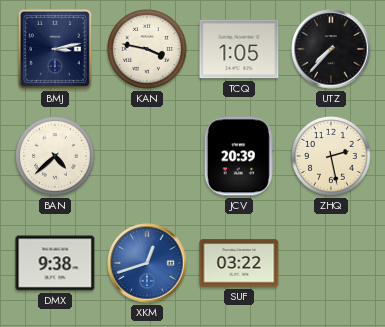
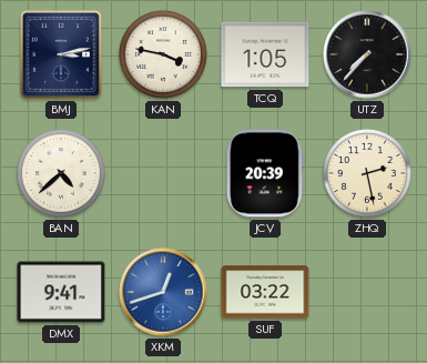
DMX: 9:38 -> 9:41 (61, 292)
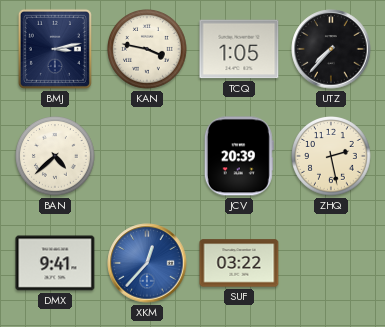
XKM: 12:42 -> 12:37 (147, 263)
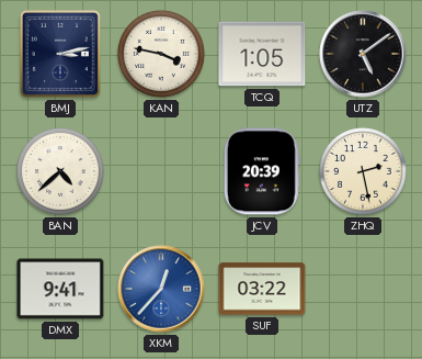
UTZ: 7:37 -> 5:09 (363, 54)
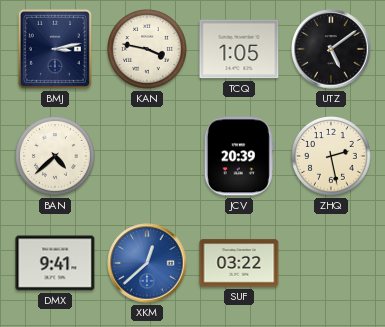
XKM: 12:37 -> 12:38 (147, 263)
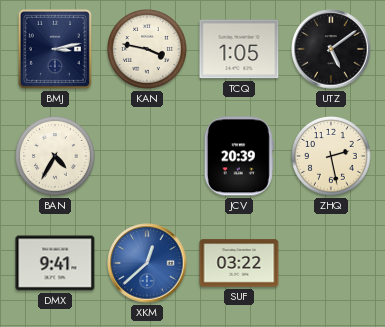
BAN: 4:38 -> 4:35 (56, 157)
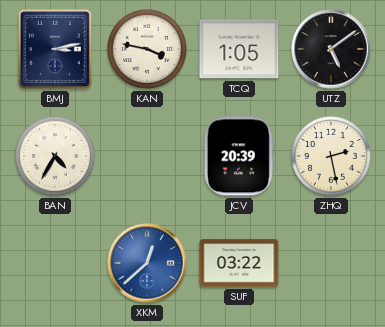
DMX: 9:41 -> none (55, 263)
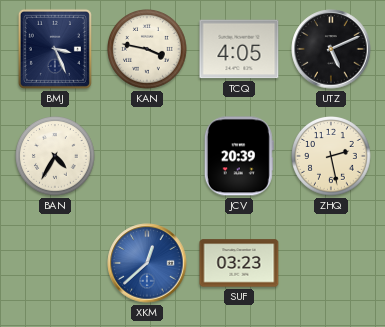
BMJ: 3:13 -> 3:26 (55, 49)
TCQ: 1:05 -> 4:05 (239, 49)
UTZ: 5:09 -> 5:11 (331, 49)
SUF: 03:22 -> 03:23 (239, 263)
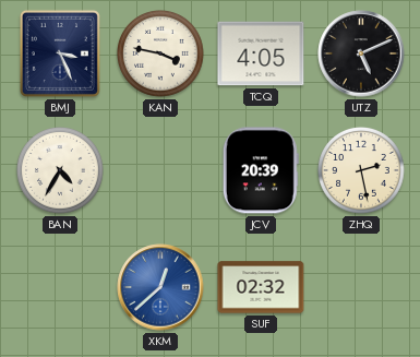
SUF: 03:23 -> 02:32 (261, 287)
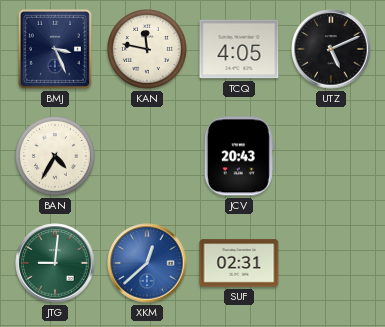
KAN: 3:47 -> 11:47 (148, 50)
JCV: 20:39 -> 20:43 (239, 156)
ZHQ: 2:28 -> none (362, 171)
JTG: none -> 9:01 (55, 263)
SUF: 02:32 -> 02:31 (239, 263)
